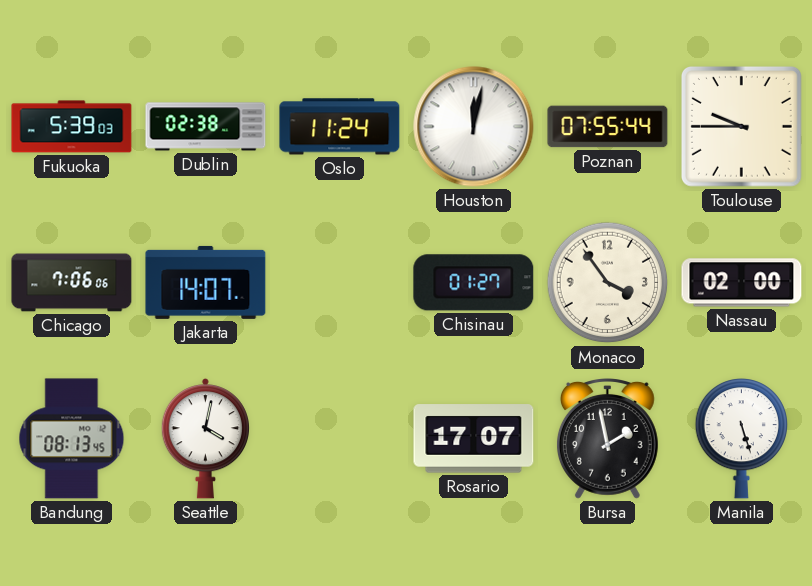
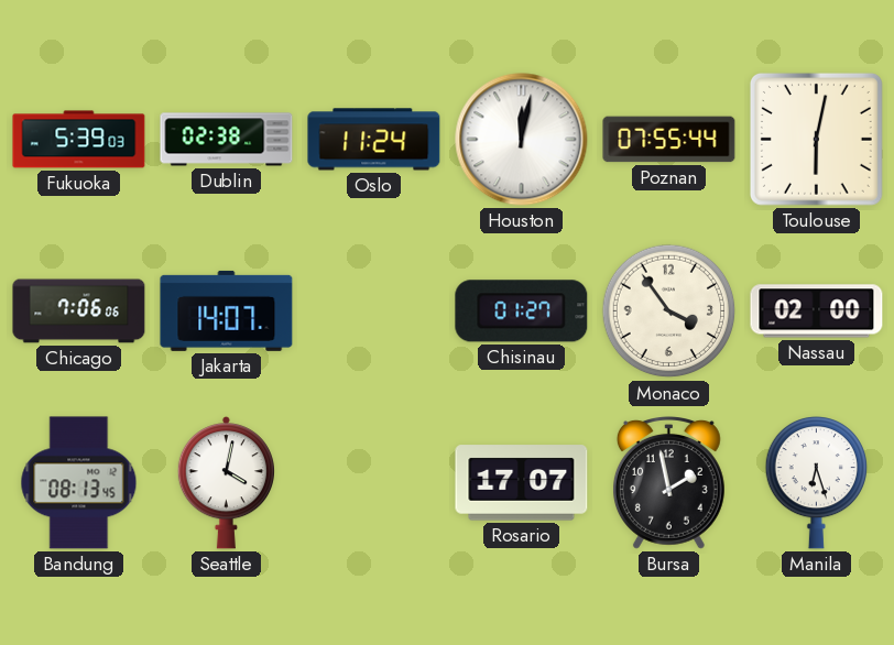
Toulouse: 9:45 -> 6:02 (816, 139)
Manila: 5:27 -> 6:27 (816, 483)
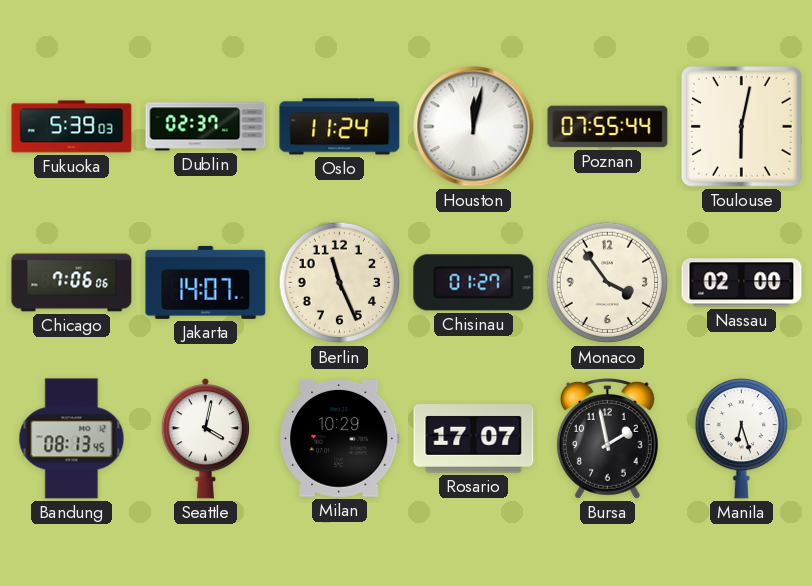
Dublin: 02:38 -> 02:37 (206, 127)
Berlin: none -> 11:26 (340, 283)
Milan: none -> 10:29 (340, 438)
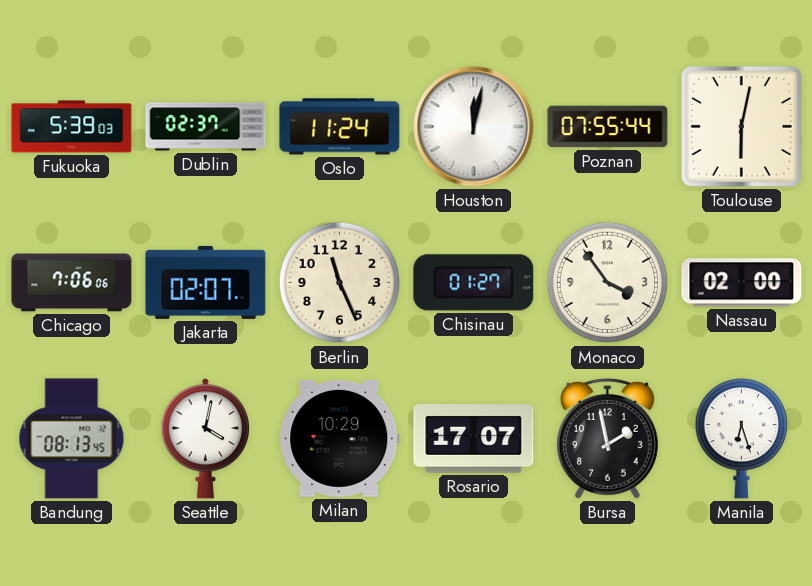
Jakarta: 14:07 -> 02:07 (206, 282)
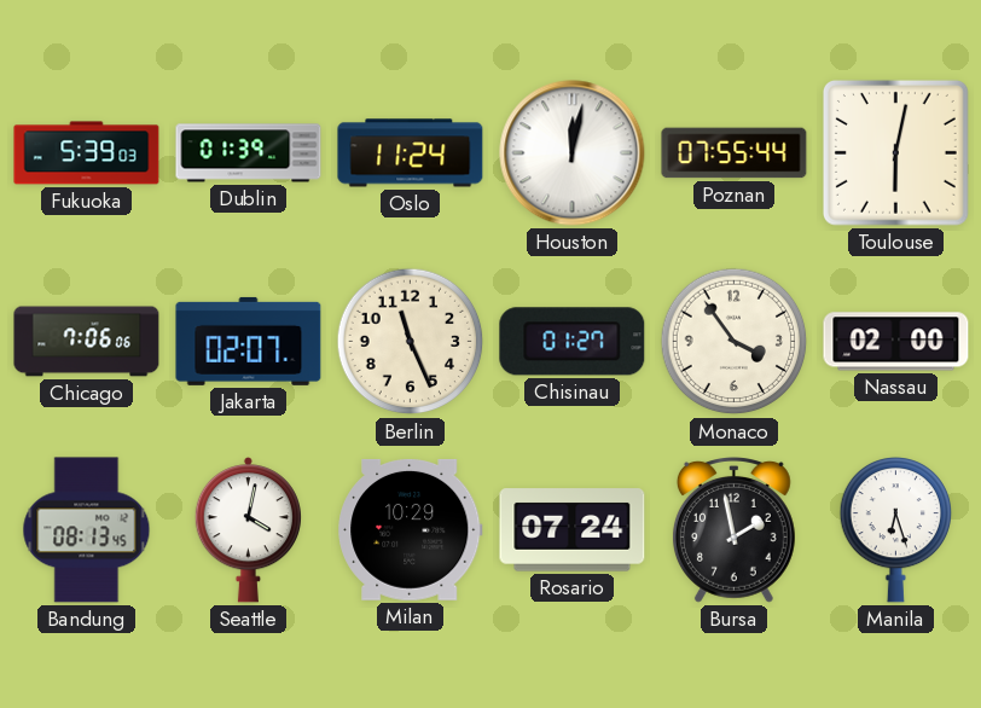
Dublin: 02:37 -> 01:39 (249, 153)
Rosario: 17:07 -> 07:24 (573, 530)
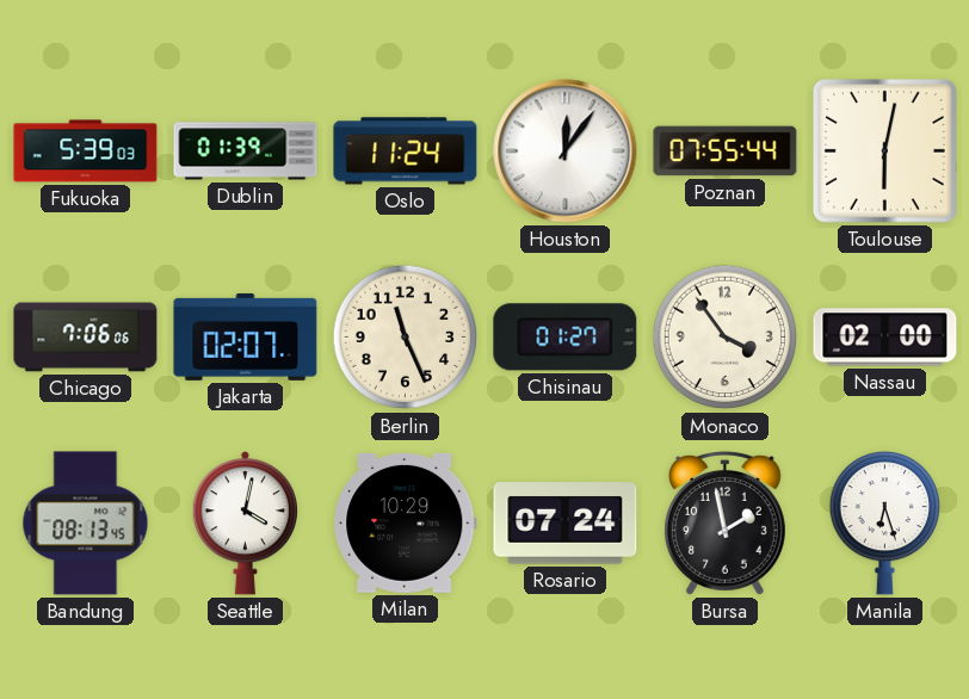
Houston: 12:02 -> 12:06 (566, 151)
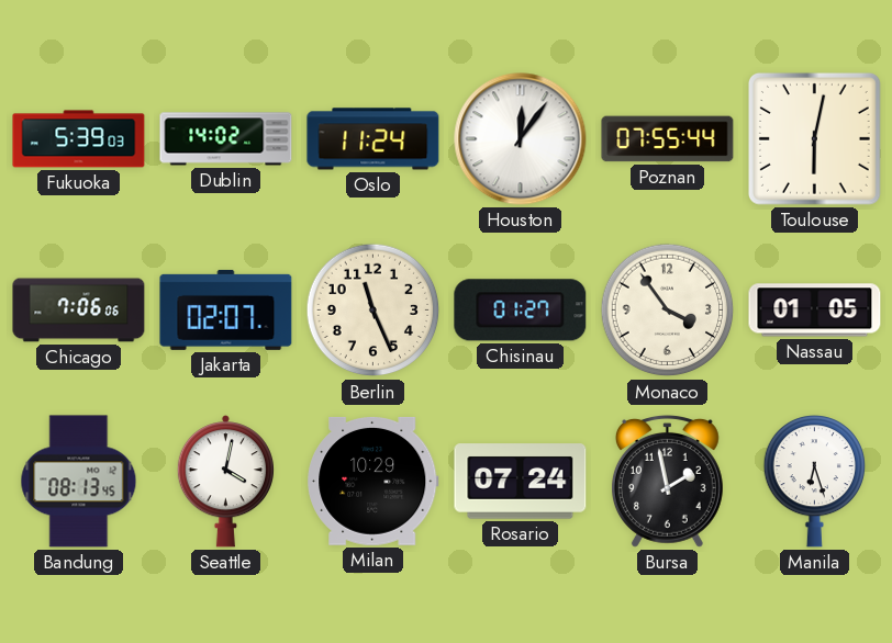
Dublin: 01:39 -> 14:02 (226, 139)
Nassau: 02:00 -> 01:05 (815, 311)
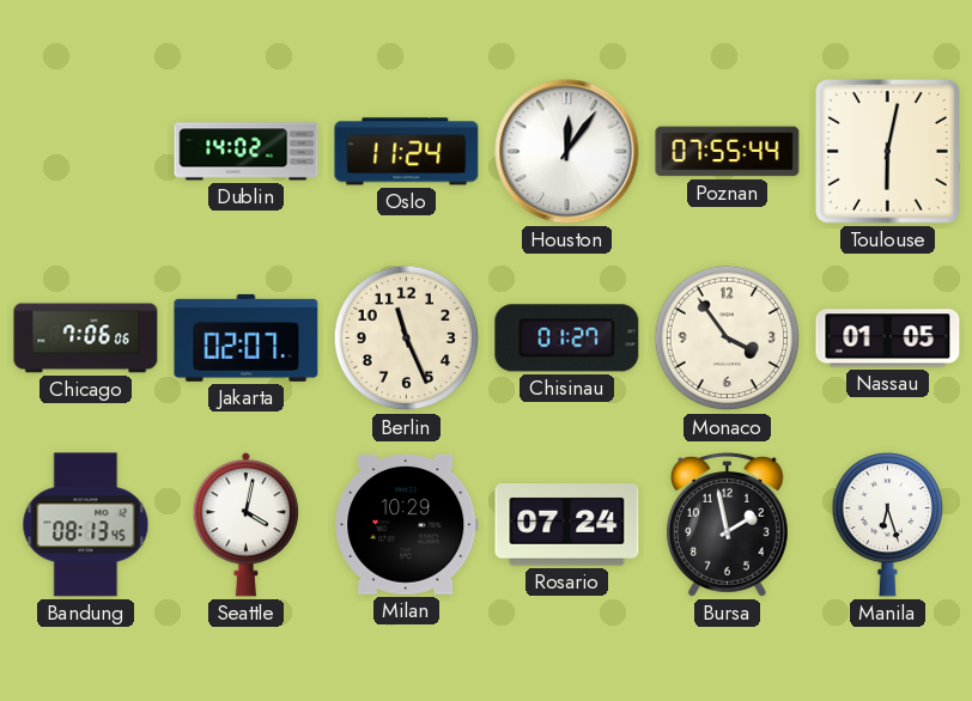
Fukuoka: 5:39 -> none (79, 139)
